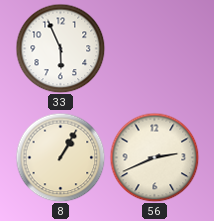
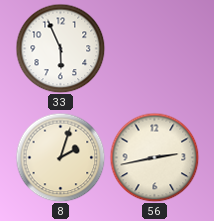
8: 1:05 -> 2:03 (60, 157)
56: 2:41 -> 2:43 (154, 157)
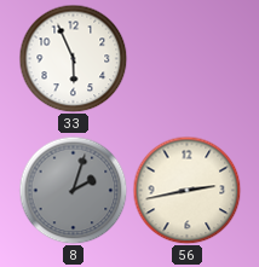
8 dial: cream -> grey (73, 190)
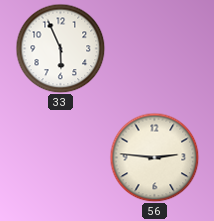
8: 2:03 -> none (73, 190)
56: 2:43 -> 2:46 (154, 157)
